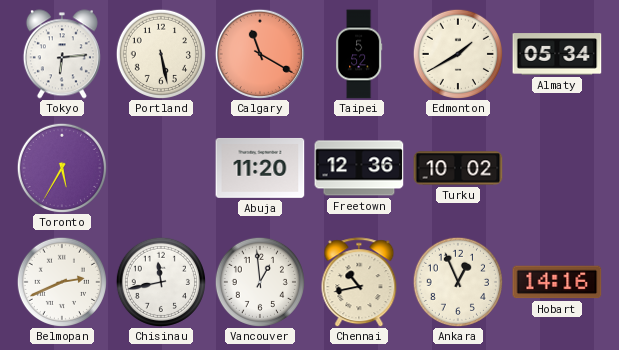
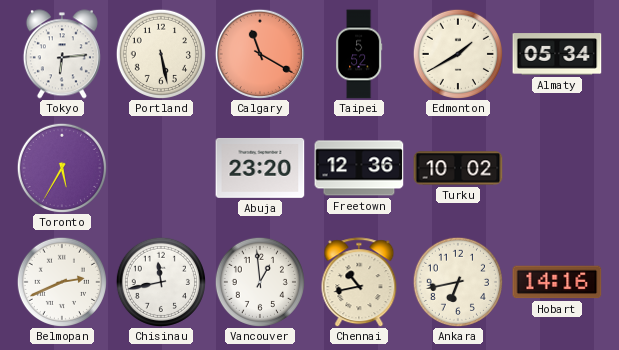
Abuja: 11:20 -> 23:20 (260, 168)
Ankara: 12:56 -> 6:43 (457, 281)
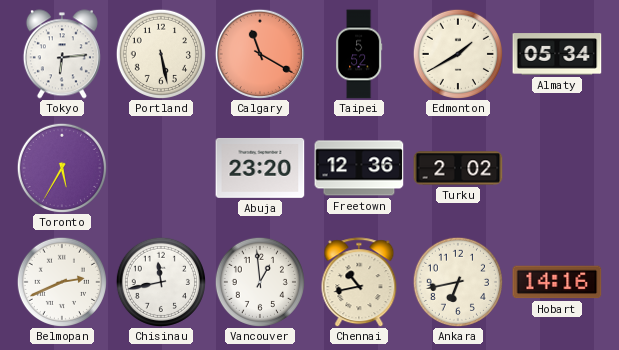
Turku: 10:02 -> 2:02 (458, 168)
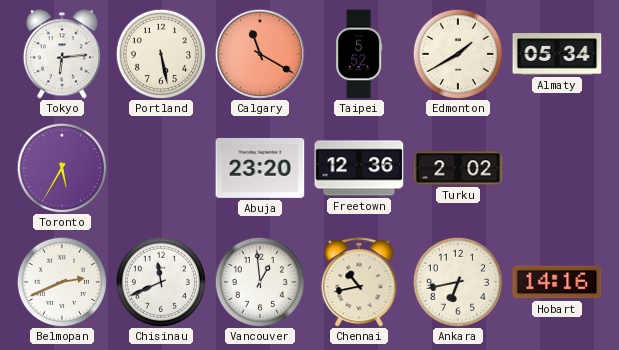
Chisinau: 11:43 -> 11:41 (160, 281)
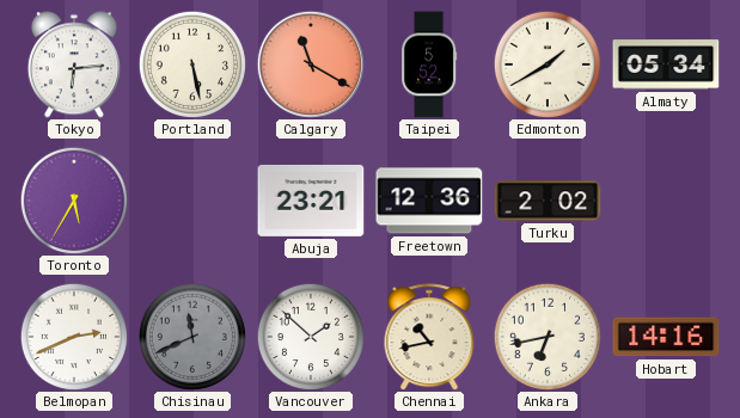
Abuja: 23:20 -> 23:21 (311, 201)
Chisinau dial: white -> grey (191, 336)
Vancouver: 12:59 -> 1:52 (310, 336)
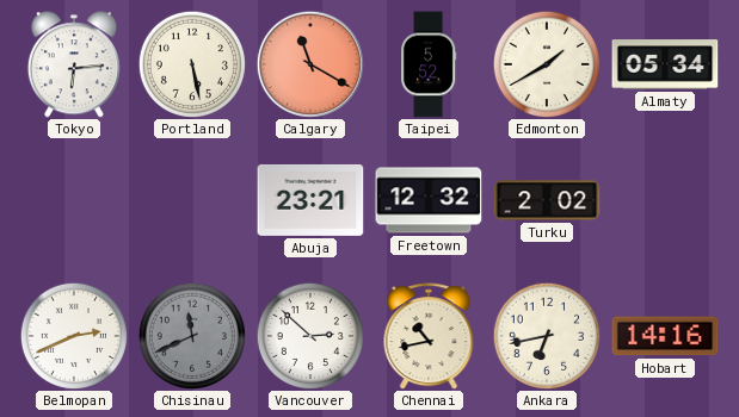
Toronto: 5:35 -> none (73, 199)
Freetown: 12:36 -> 12:32 (429, 200)
Vancouver: 1:52 -> 2:52 (309, 335)
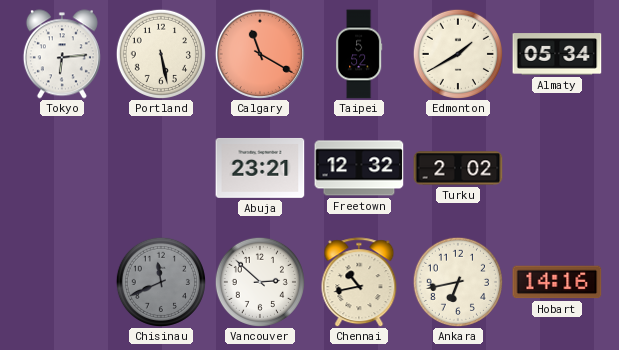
Belmopan: 2:41 -> none (73, 335)
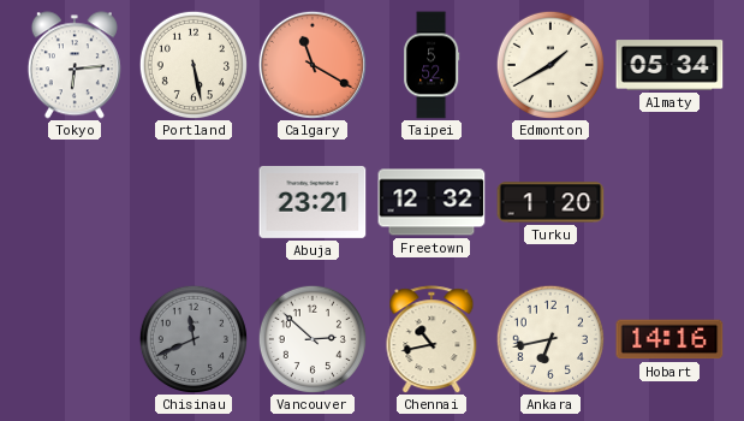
Turku: 2:02 -> 1:20 (550, 202)
